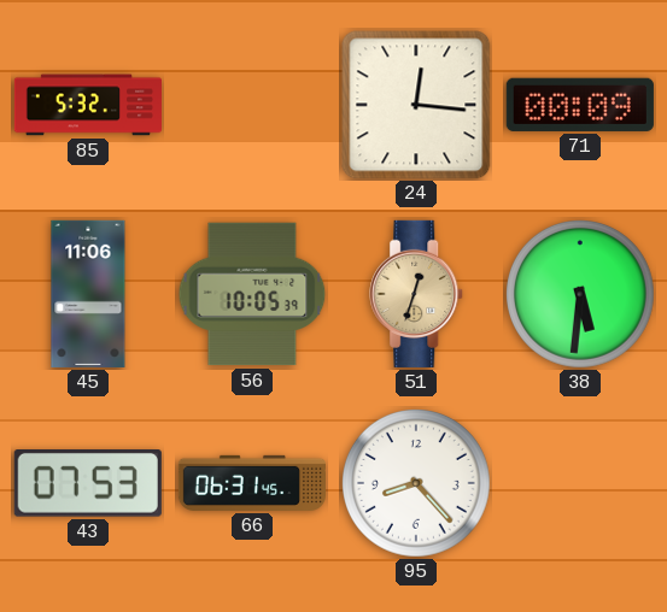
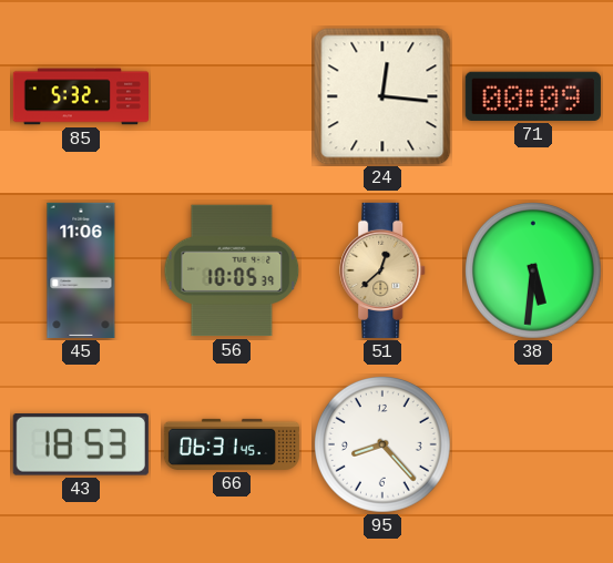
51: 12:33 -> 12:38 (384, 270)
43: 07:53 -> 18:53 (81, 446)
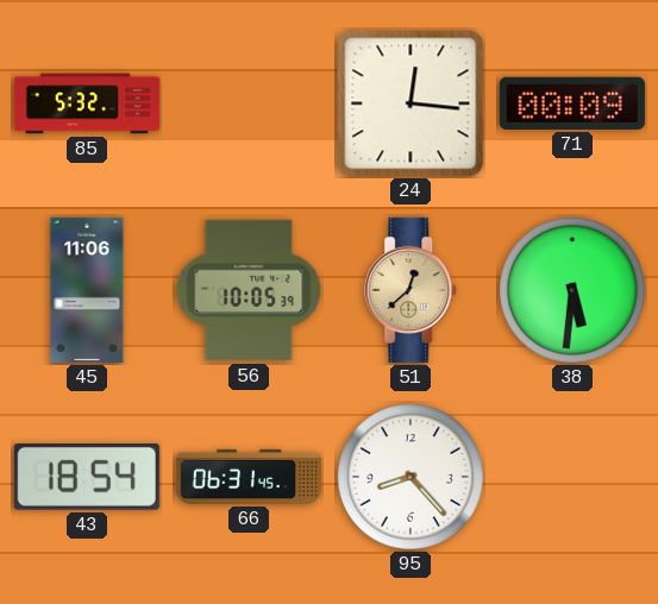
43: 18:53 -> 18:54 (87, 478)
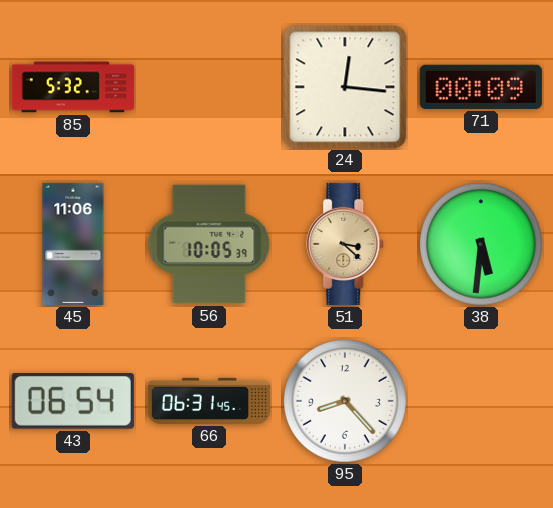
51: 12:38 -> 3:22 (346, 244)
43: 18:54 -> 06:54 (73, 402)
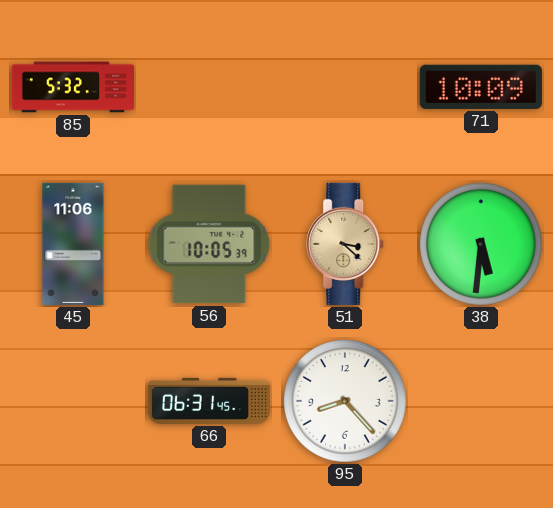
24: 12:16 -> none (345, 87)
71: 00:09 -> 10:09 (481, 87)
43: 06:54 -> none (73, 402)
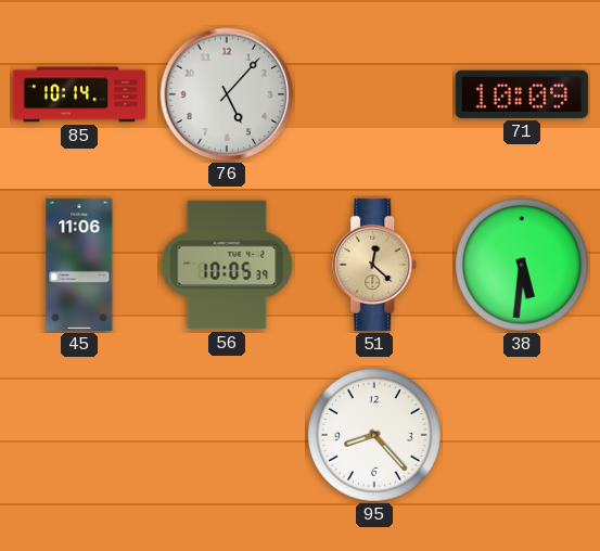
85: 5:32 -> 10:14 (78, 94)
76: none -> 5:07 (227, 94)
51: 3:22 -> 12:22 (375, 265)
66: 06:31 -> none (208, 401)
